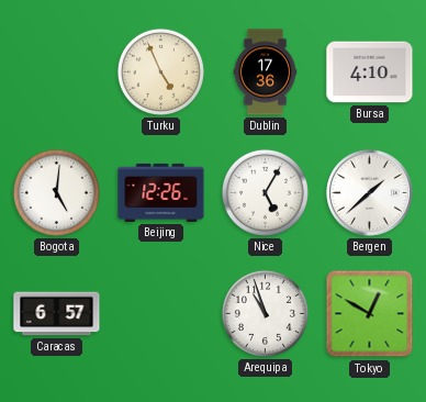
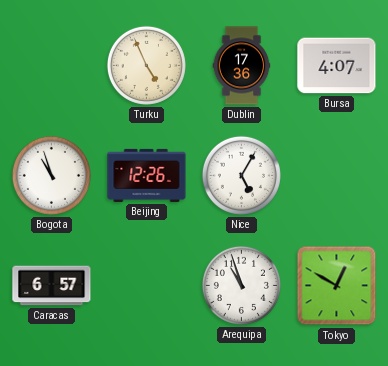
Bursa: 4:10 -> 4:07 (337, 66)
Bogota: 5:01 -> 10:57 (51, 175)
Bergen: 1:38 -> none (370, 193)
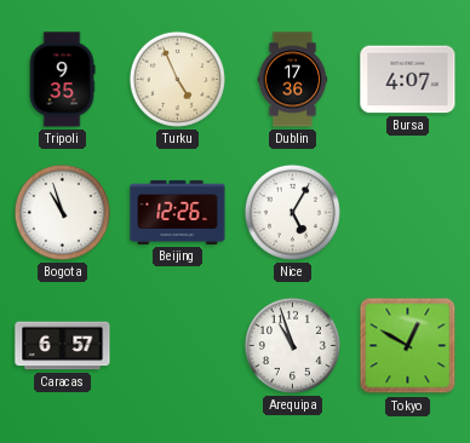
Tripoli: none -> 9:35 (62, 80)
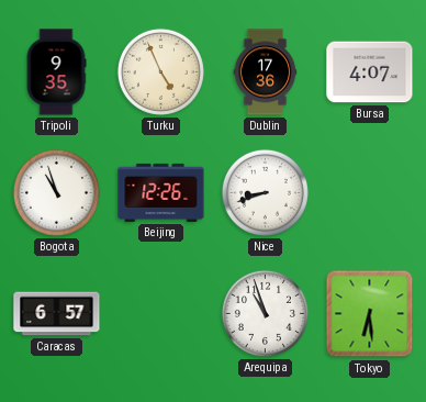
Nice: 5:05 -> 8:42 (265, 192)
Tokyo: 12:50 -> 6:29 (370, 314)
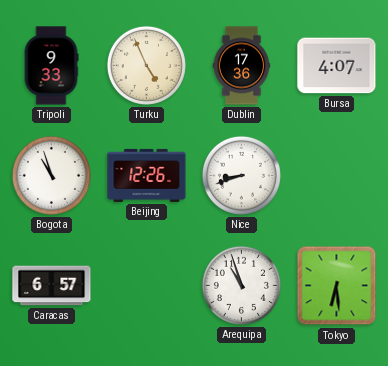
Tripoli: 9:35 -> 9:33 (51, 66)
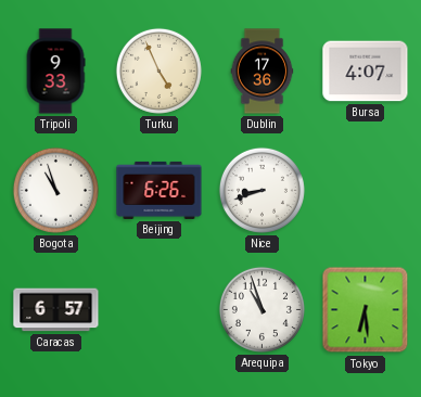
Beijing: 12:26 -> 6:26 (160, 190)
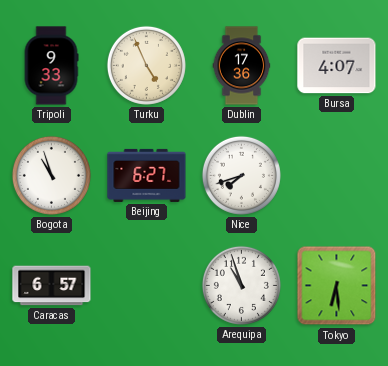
Beijing: 6:26 -> 6:27 (147, 175)
Nice: 8:42 -> 7:42 (241, 175)
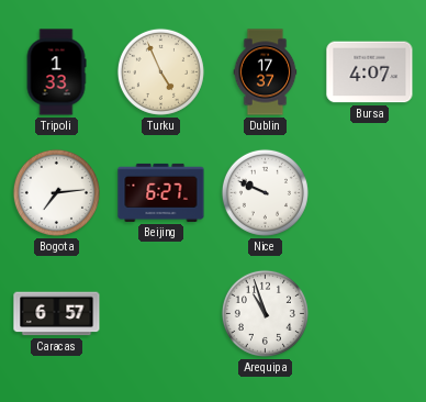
Tripoli: 9:33 -> 1:33 (56, 72)
Dublin: 17:36 -> 17:37 (266, 72)
Bogota: 10:57 -> 7:14 (56, 192)
Nice: 7:42 -> 9:49 (265, 192)
Tokyo: 6:29 -> none (337, 286)
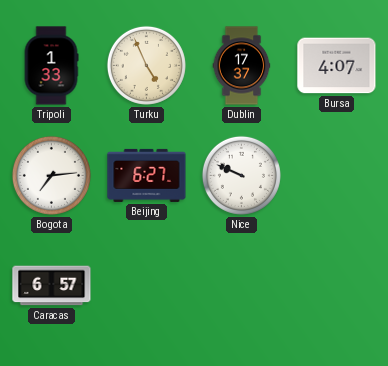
Arequipa: 10:57 -> none (265, 313)
